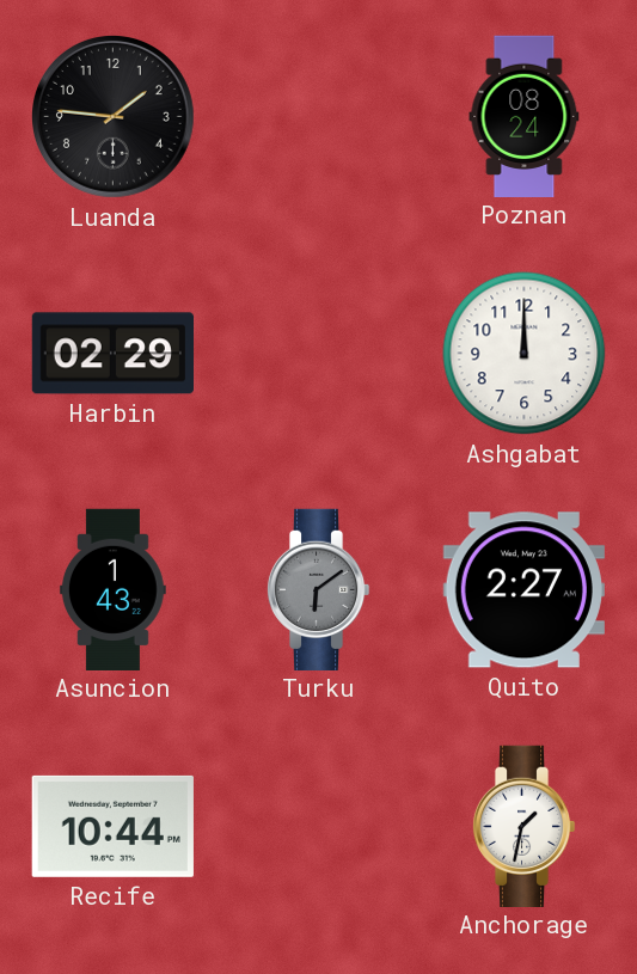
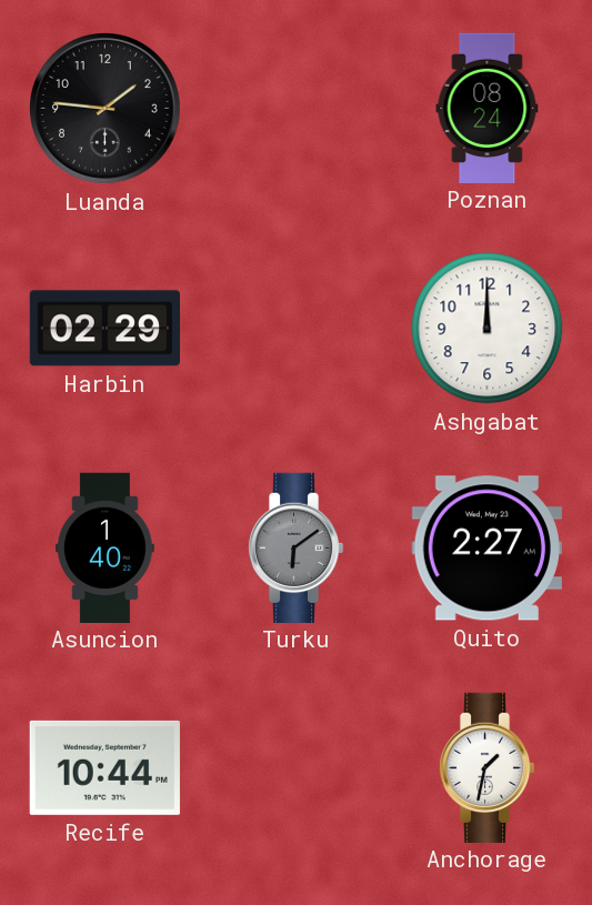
Asuncion: 1:43 -> 1:40 (104, 547)
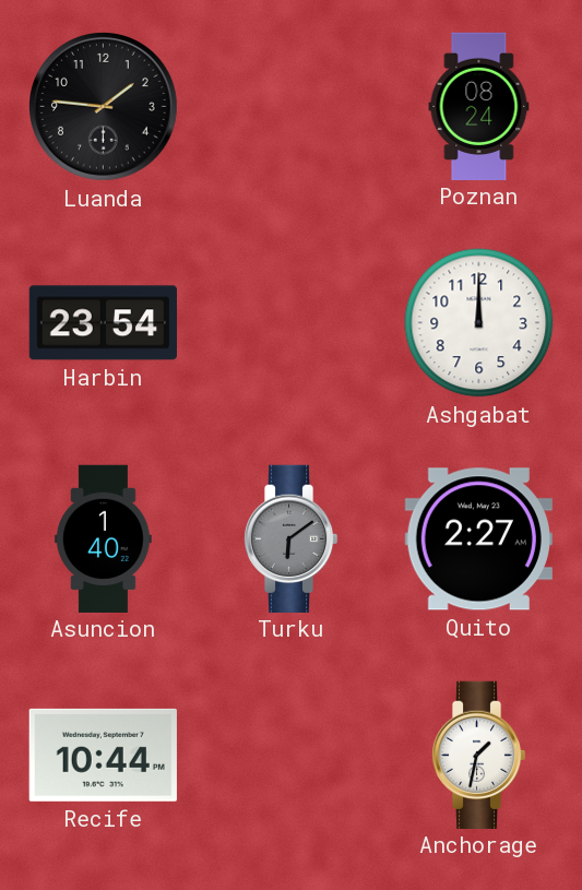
Harbin: 02:29 -> 23:54 (103, 323)
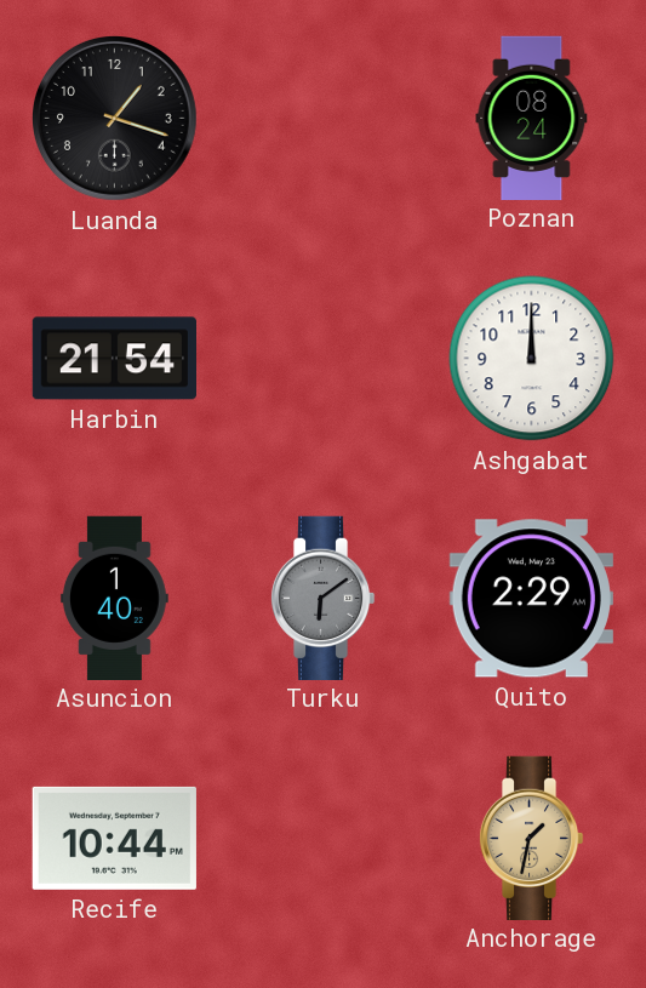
Luanda: 1:46 -> 1:18 (115, 119)
Harbin: 23:54 -> 21:54 (114, 359)
Quito: 2:27 -> 2:29 (531, 599)
Anchorage dial: white -> champagne (531, 838)
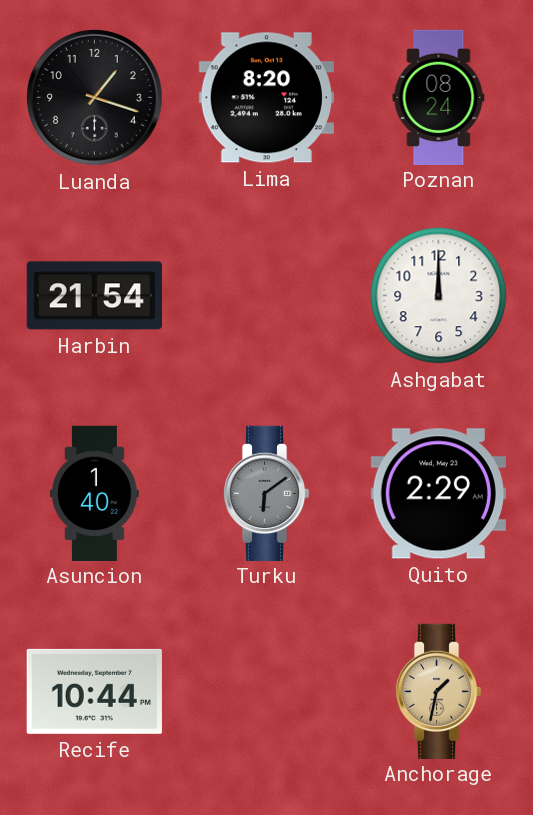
Lima: none -> 8:20 (266, 98)
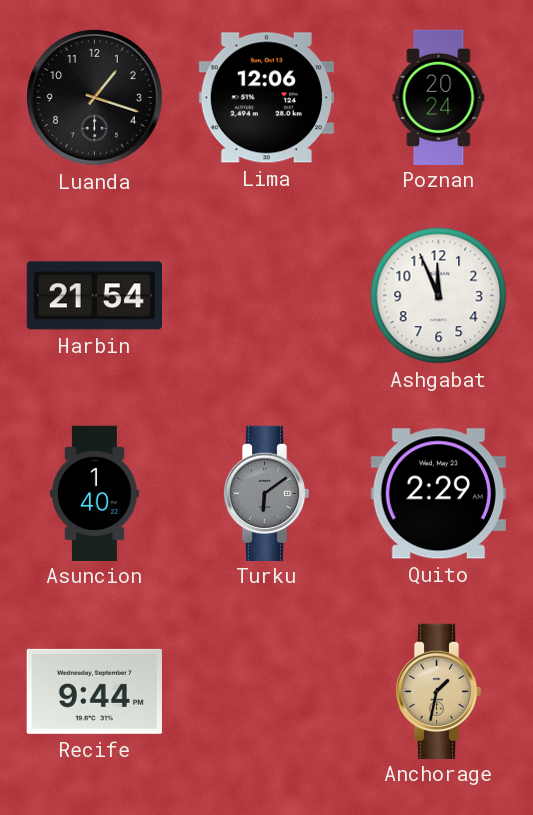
Lima: 8:20 -> 12:06 (266, 98)
Poznan: 08:24 -> 20:24 (439, 97)
Ashgabat: 12:00 -> 11:56 (439, 296)
Recife: 10:44 -> 9:44 (94, 691)
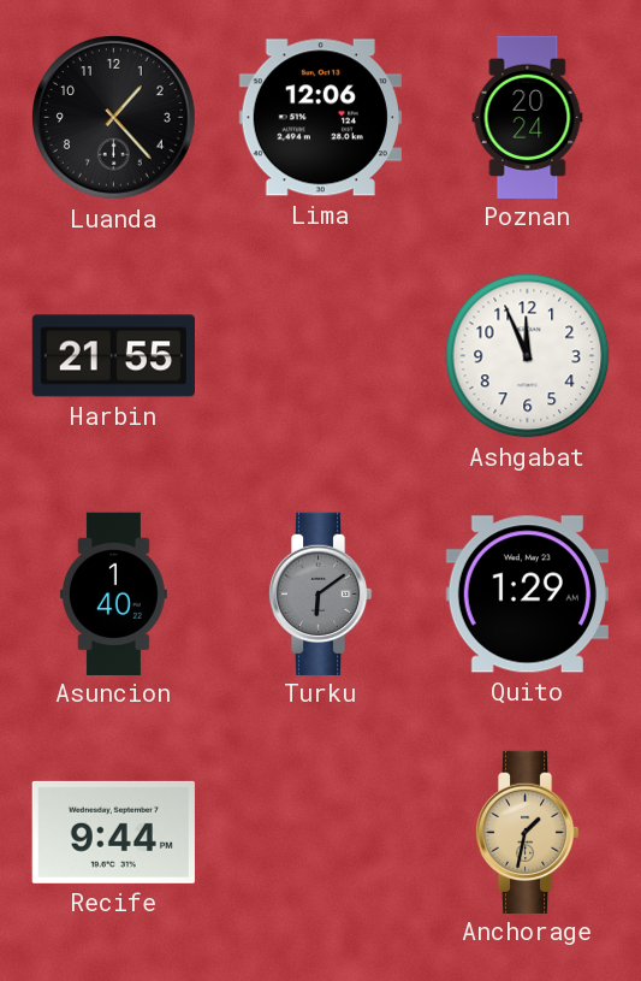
Luanda: 1:18 -> 1:23 (114, 118)
Harbin: 21:54 -> 21:55 (113, 356)
Quito: 2:29 -> 1:29 (527, 595)
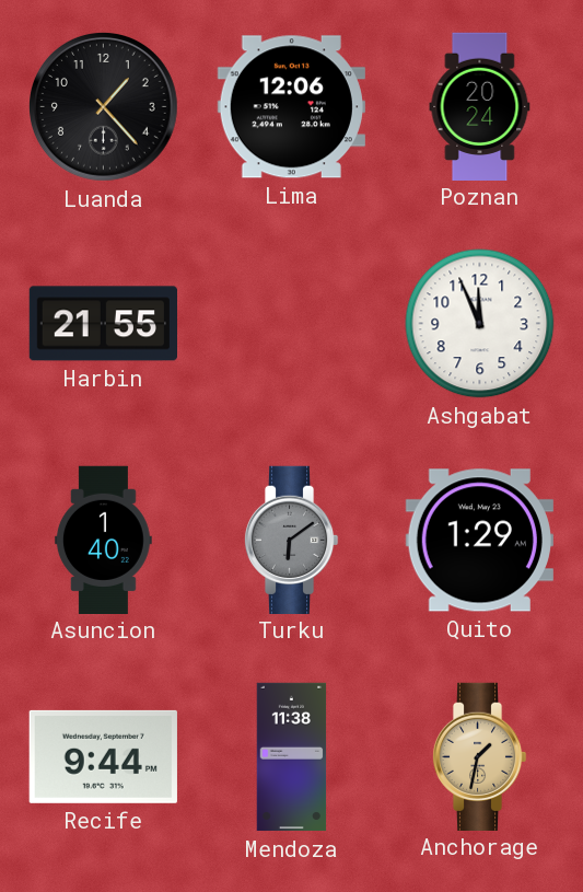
Mendoza: none -> 11:38 (292, 757)
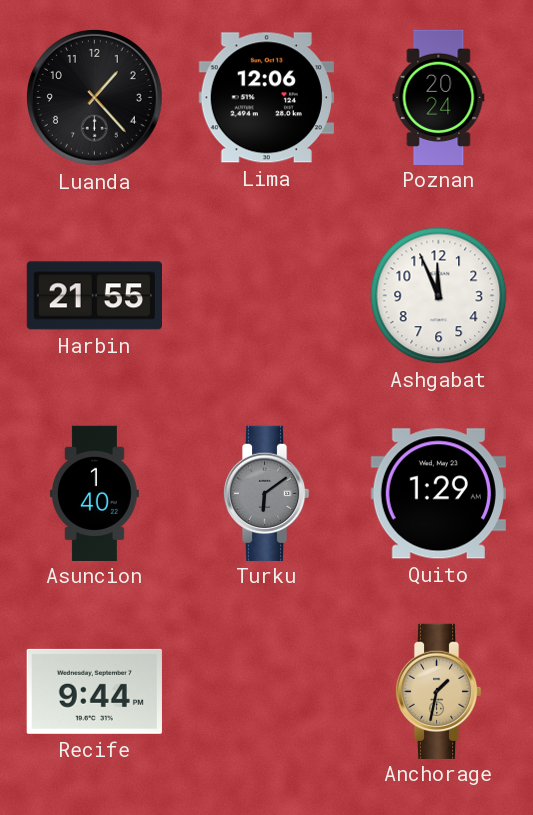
Mendoza: 11:38 -> none (292, 757)
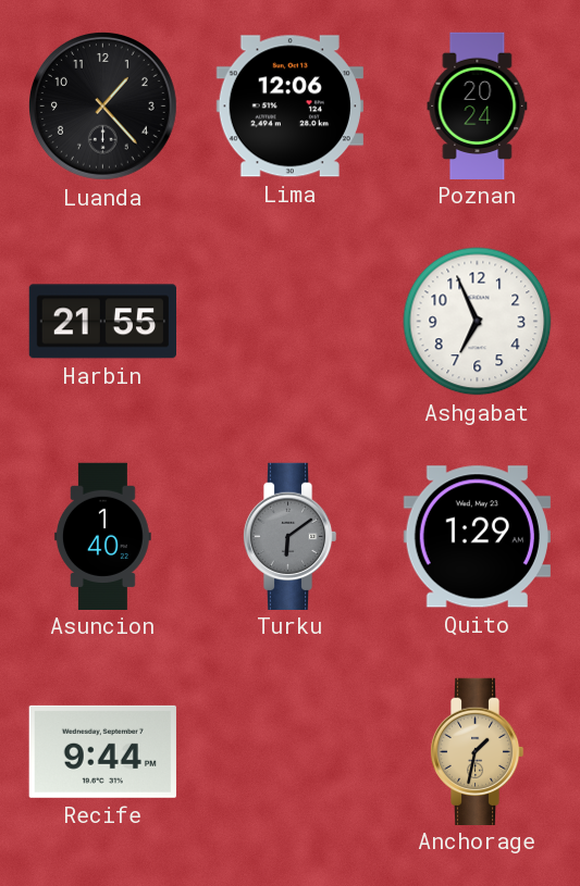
Ashgabat: 11:56 -> 6:56 (478, 322)
